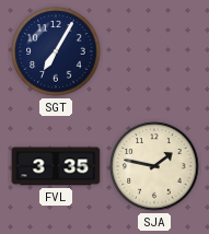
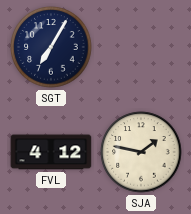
FVL: 3:35 -> 4:12 (51, 152)
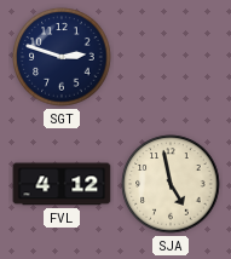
SGT: 7:05 -> 2:48 (62, 57)
SJA: 1:47 -> 4:58 (171, 184)
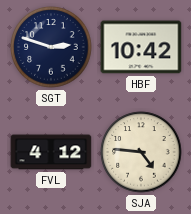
HBF: none -> 10:42 (141, 47)
SJA: 4:58 -> 4:46 (141, 152)
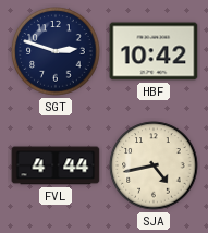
FVL: 4:12 -> 4:44 (56, 165)
SJA: 4:46 -> 4:43 (154, 165)
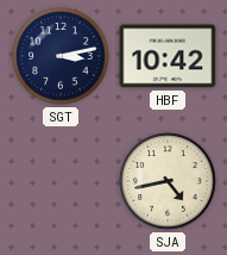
SGT: 2:48 -> 3:13 (61, 56)
FVL: 4:44 -> none (56, 165)
